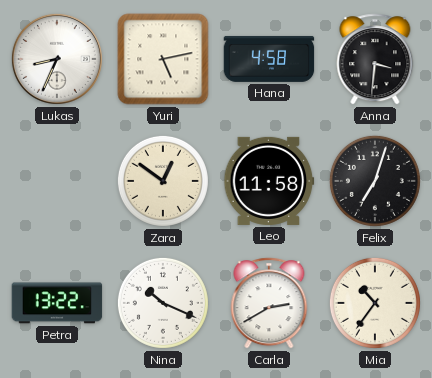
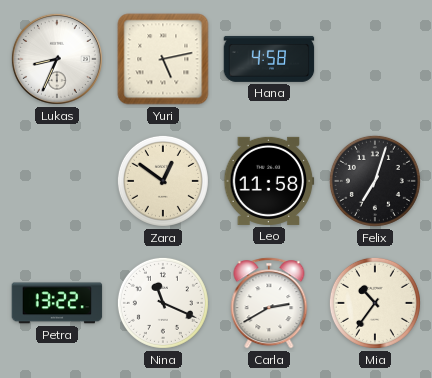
Anna: 3:31 -> none (375, 59)
Nina: 10:19 -> 11:19 (163, 303)
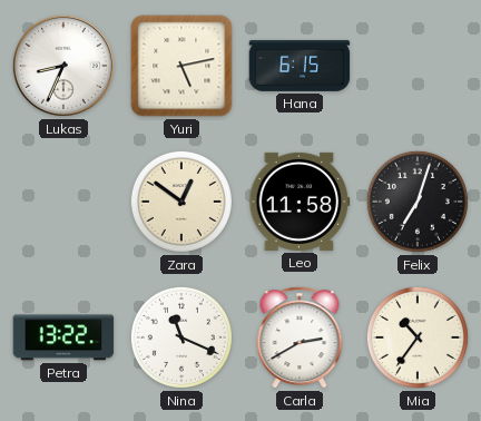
Hana: 4:58 -> 6:15 (300, 66)
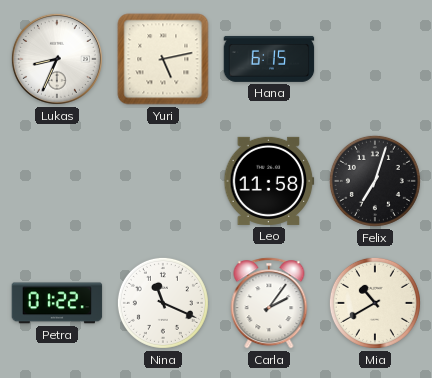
Zara: 12:51 -> none (181, 202)
Petra: 13:22 -> 01:22 (57, 303)
Carla: 2:40 -> 2:06 (269, 303)
Mia: 10:36 -> 10:40 (375, 303)
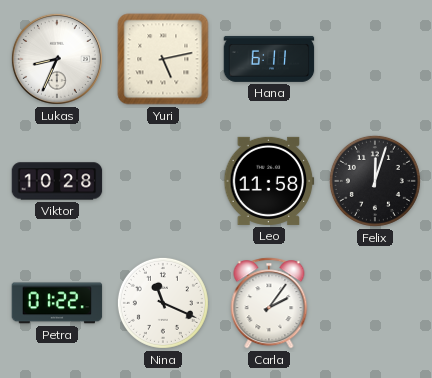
Hana: 6:15 -> 6:11 (269, 59)
Viktor: none -> 10:28 (57, 181)
Felix: 7:03 -> 12:03 (375, 181)
Mia: 10:40 -> none (375, 303)
